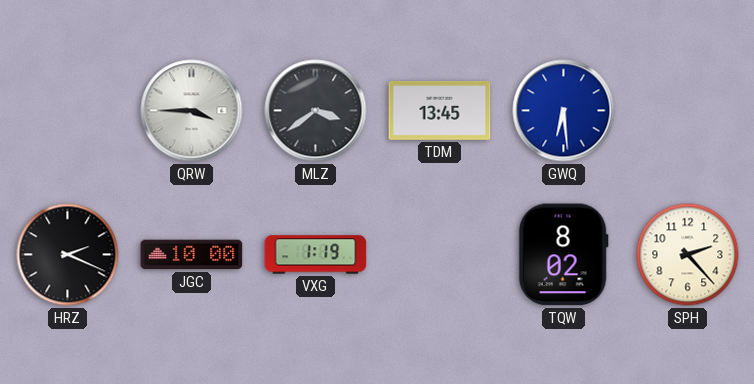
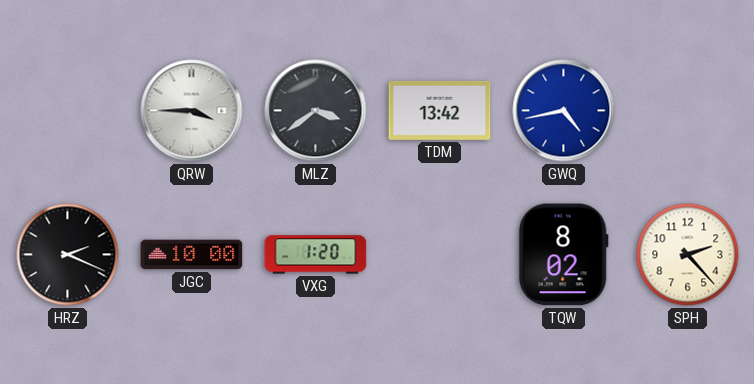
TDM: 13:45 -> 13:42 (440, 110)
GWQ: 6:29 -> 4:43 (564, 111)
VXG: 1:19 -> 1:20 (316, 255)
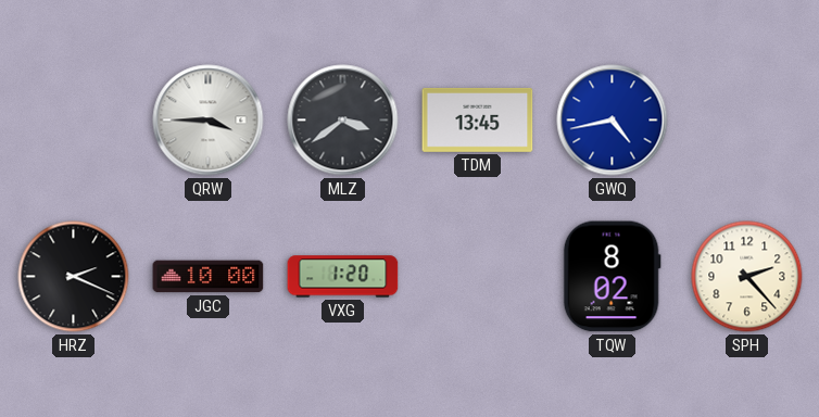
TDM: 13:42 -> 13:45 (478, 119)
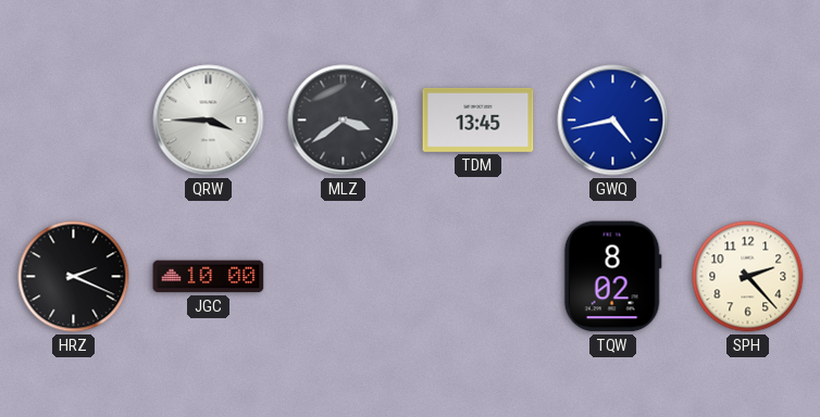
VXG: 1:20 -> none (343, 277)
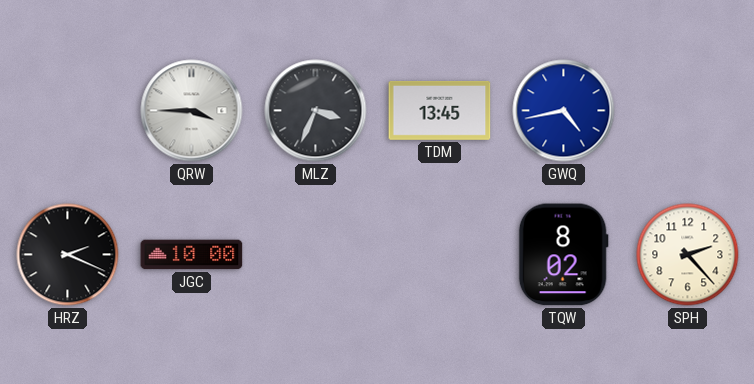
MLZ: 3:39 -> 3:34 (316, 111)
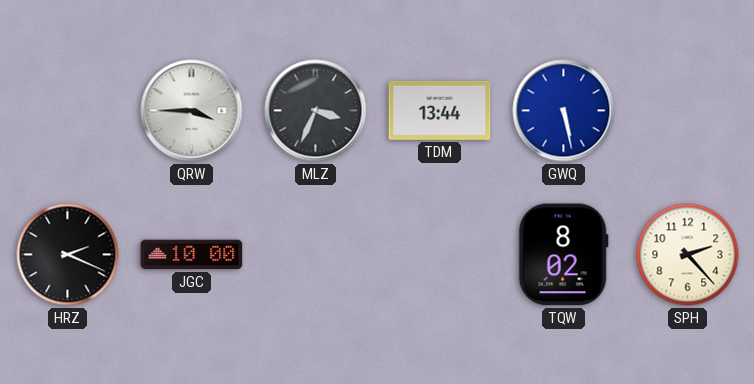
TDM: 13:45 -> 13:44 (440, 110)
GWQ: 4:43 -> 5:28 (564, 111)
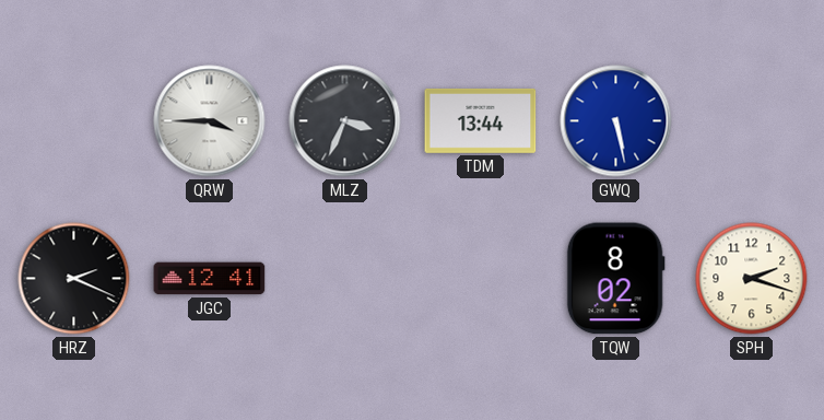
JGC: 10:00 -> 12:41 (210, 279)
SPH: 2:23 -> 2:18 (752, 279)
